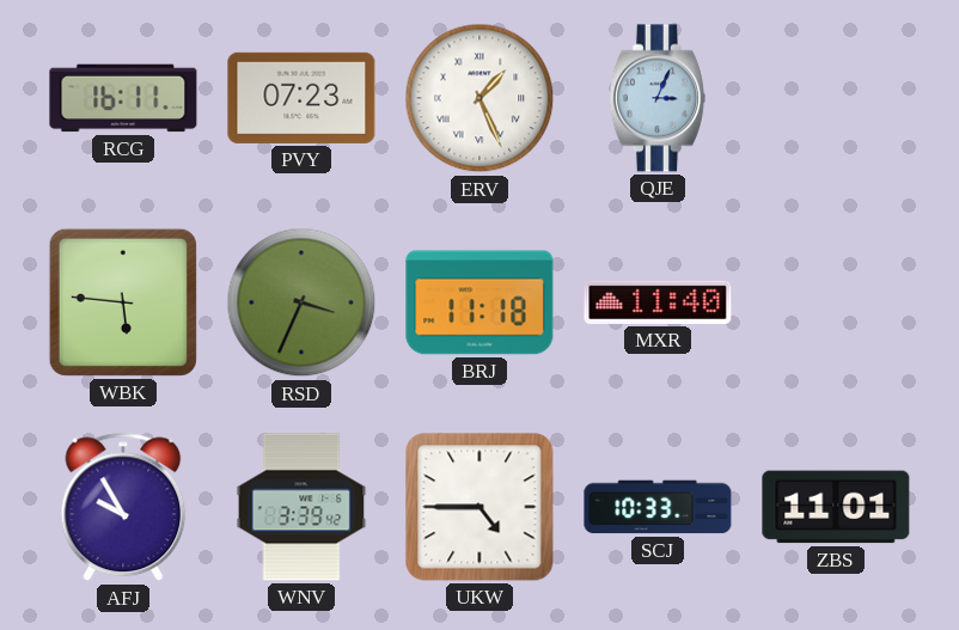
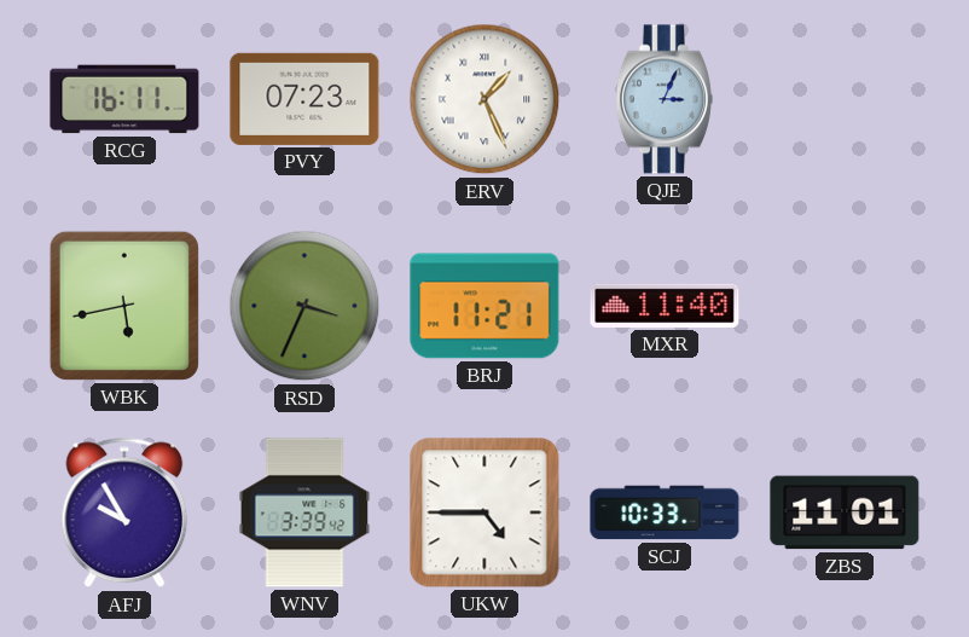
WBK: 5:46 -> 5:43 (124, 306)
BRJ: 11:18 -> 11:21 (485, 306)
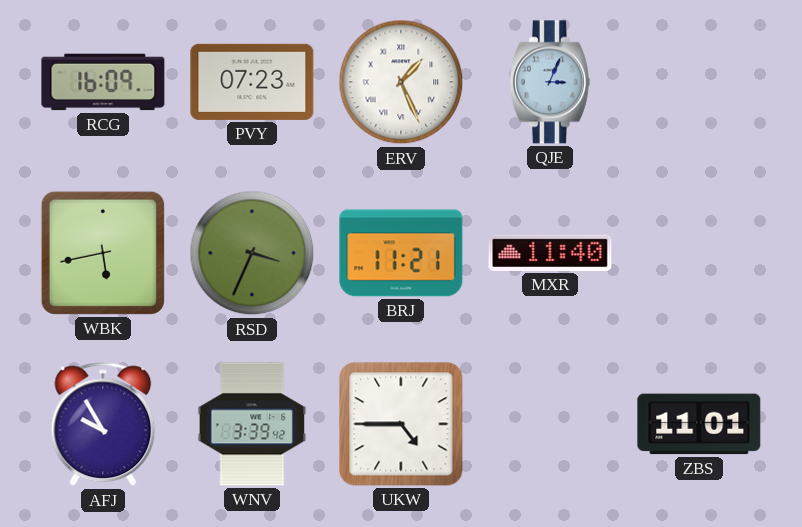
RCG: 16:11 -> 16:09 (103, 82)
SCJ: 10:33 -> none (665, 513)
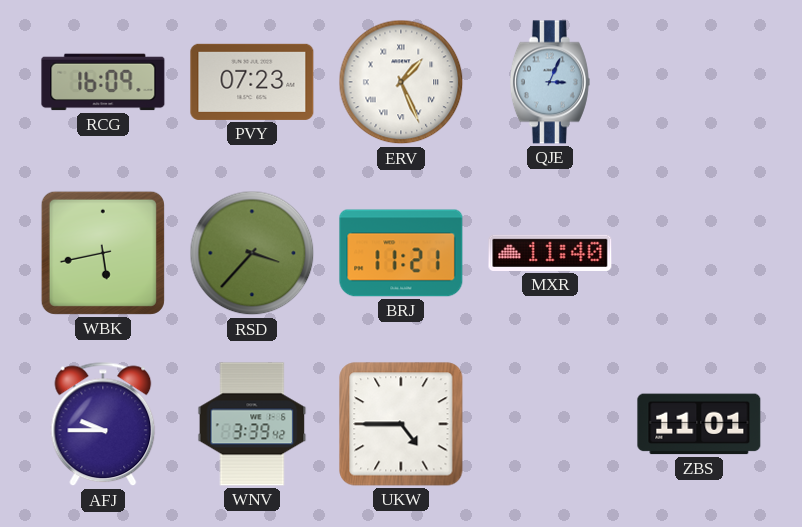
RSD: 3:34 -> 3:37 (252, 253)
AFJ: 9:55 -> 9:45 (103, 424)
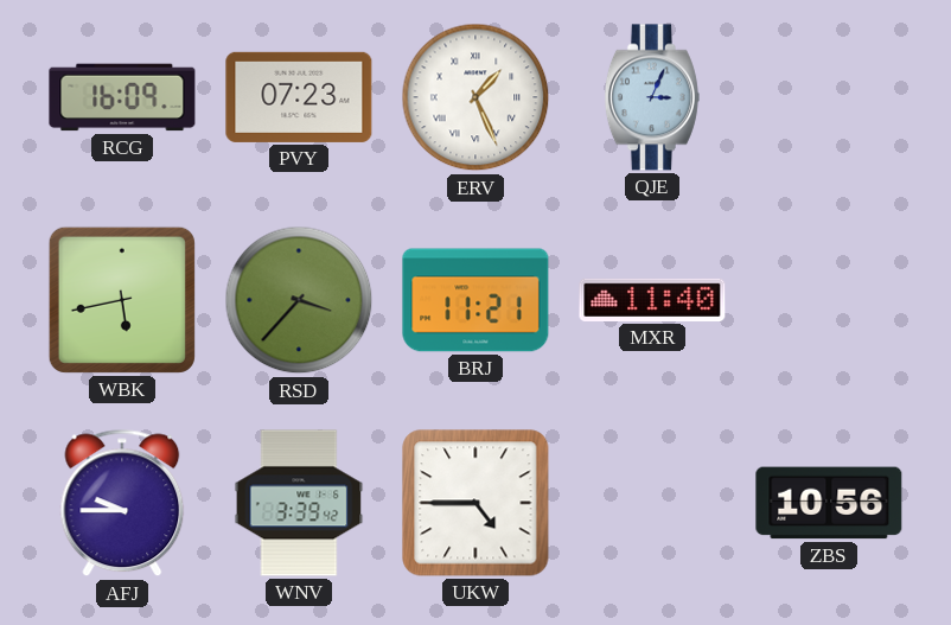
ZBS: 11:01 -> 10:56 (829, 503)
